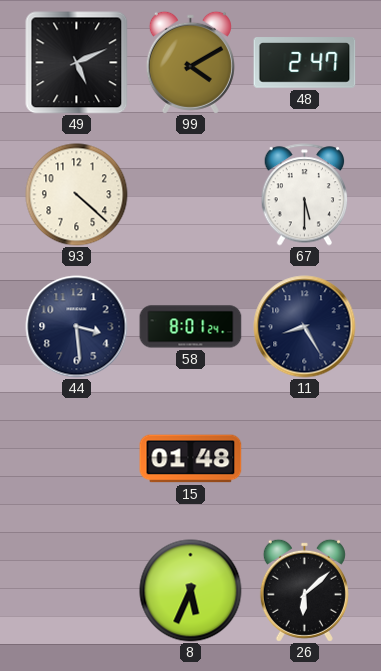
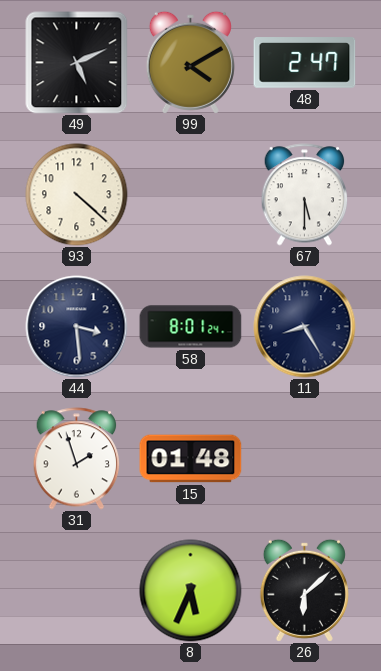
31: none -> 1:57 (77, 459)
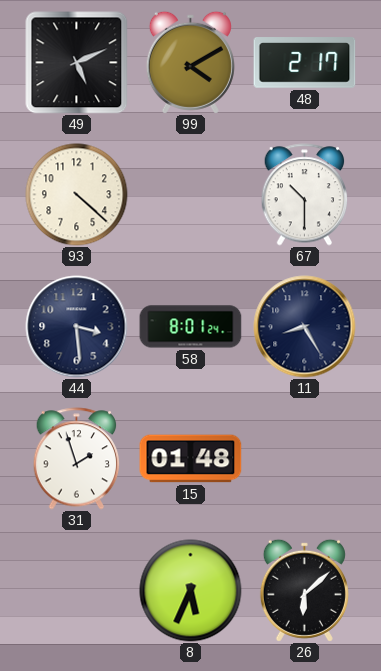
48: 2:47 -> 2:17 (305, 63)
67: 5:30 -> 10:30 (305, 195)
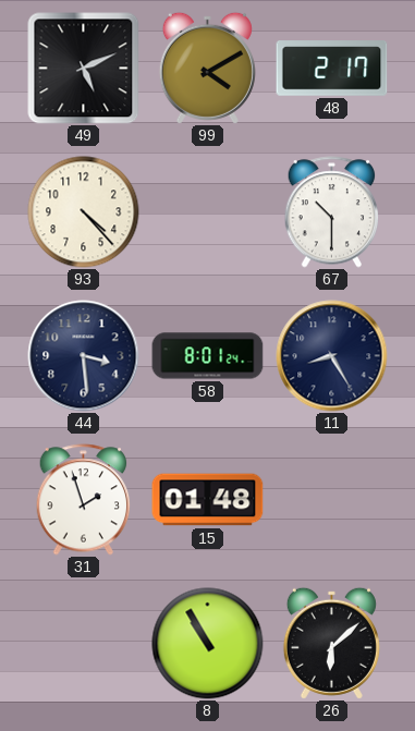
93: 4:22 -> 4:23 (84, 212)
8: 5:34 -> 10:55 (208, 644)
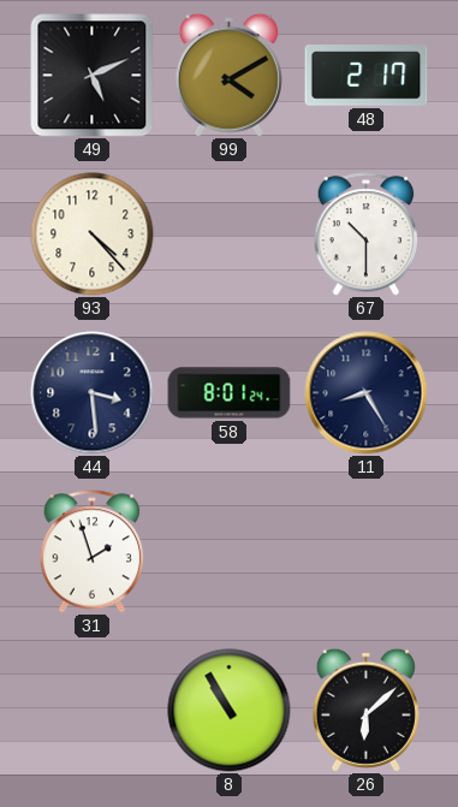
15: 01:48 -> none (208, 500)
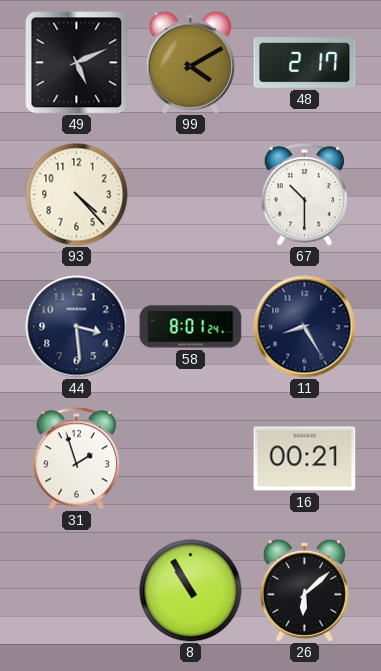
16: none -> 00:21 (305, 459)
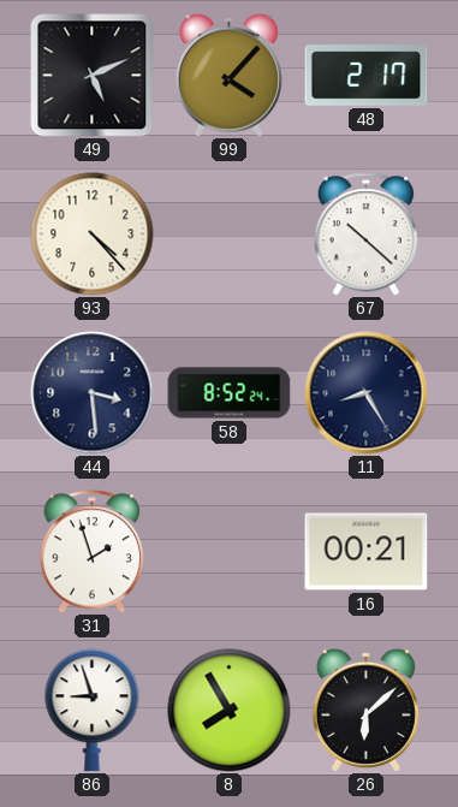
99: 4:10 -> 4:07 (228, 75)
67: 10:30 -> 10:22 (367, 235)
58: 8:01 -> 8:52 (230, 393)
86: none -> 8:57 (93, 711)
8: 10:55 -> 7:55 (230, 711)
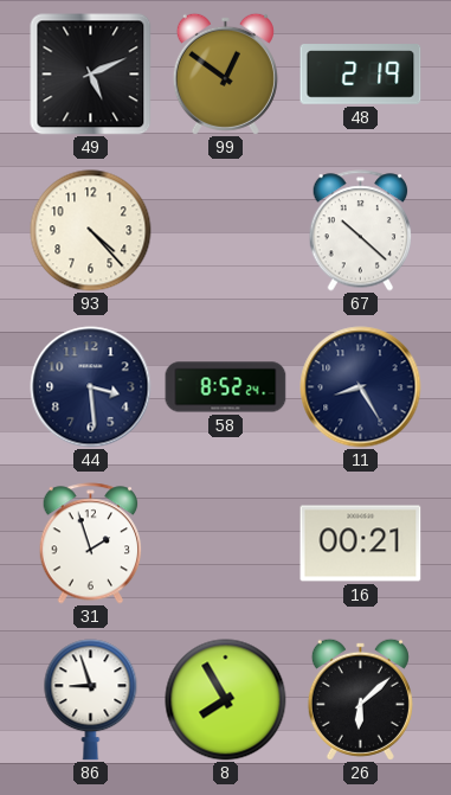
99: 4:07 -> 12:51 (225, 73)
48: 2:17 -> 2:19 (361, 75)
